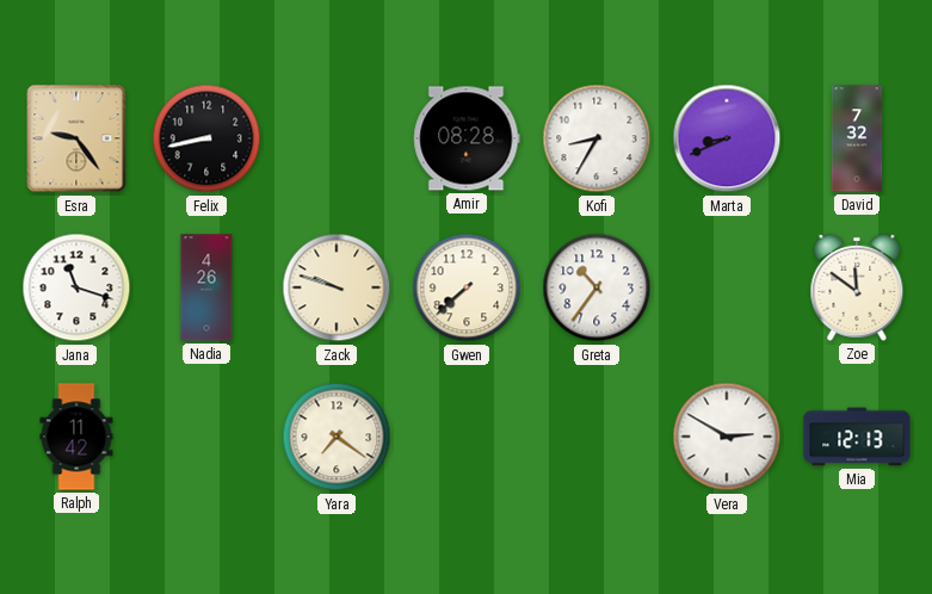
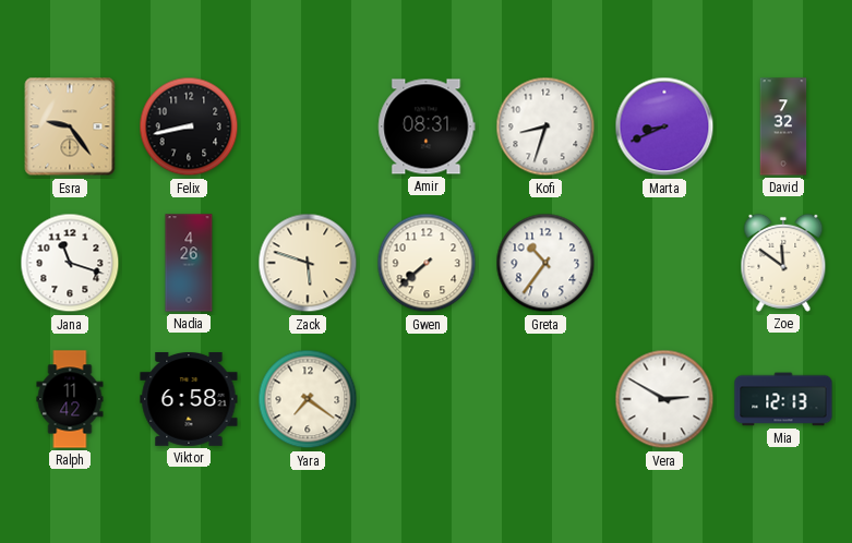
Amir: 08:28 -> 08:31 (427, 126)
Kofi: 8:35 -> 8:33 (545, 126)
Zack: 9:48 -> 5:48 (308, 263)
Viktor: none -> 6:58 (189, 400)
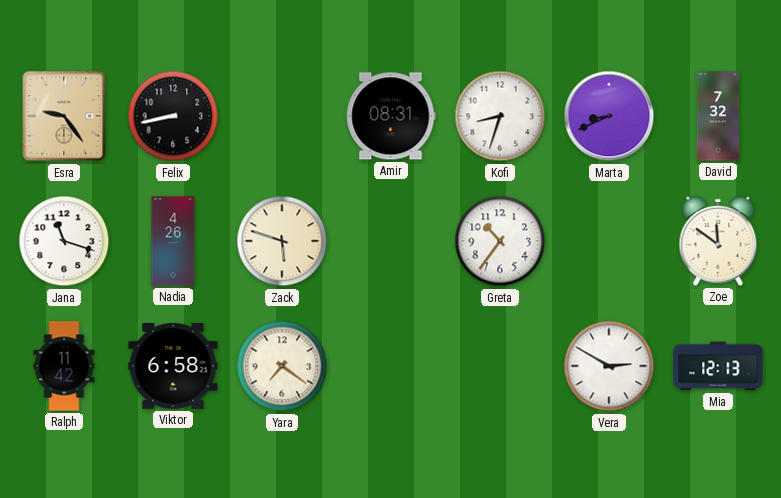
Gwen: 7:38 -> none (427, 263)
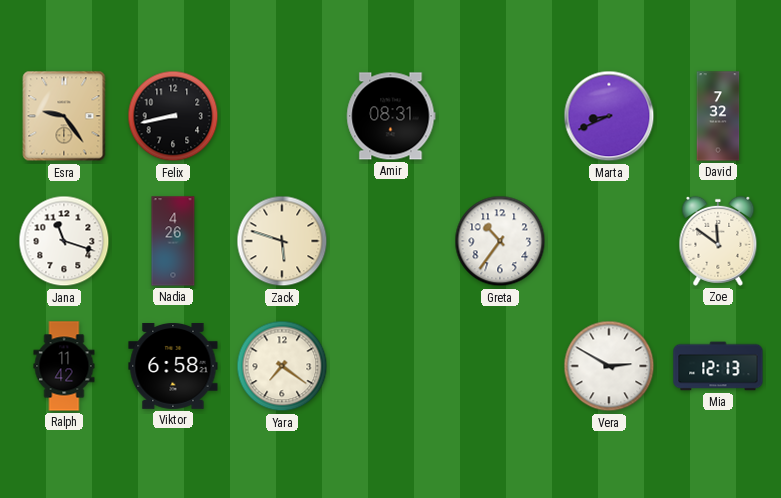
Kofi: 8:33 -> none (500, 116)
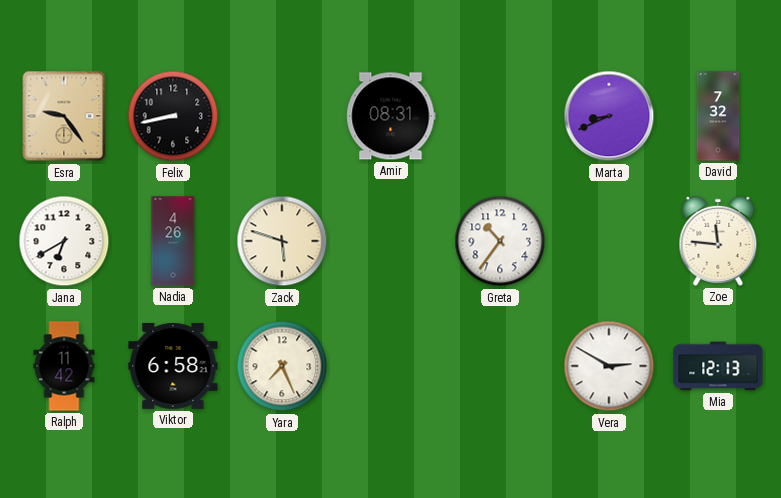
Jana: 11:18 -> 6:40 (64, 241)
Zoe: 11:51 -> 11:46 (718, 241)
Yara: 7:21 -> 7:26 (282, 366)
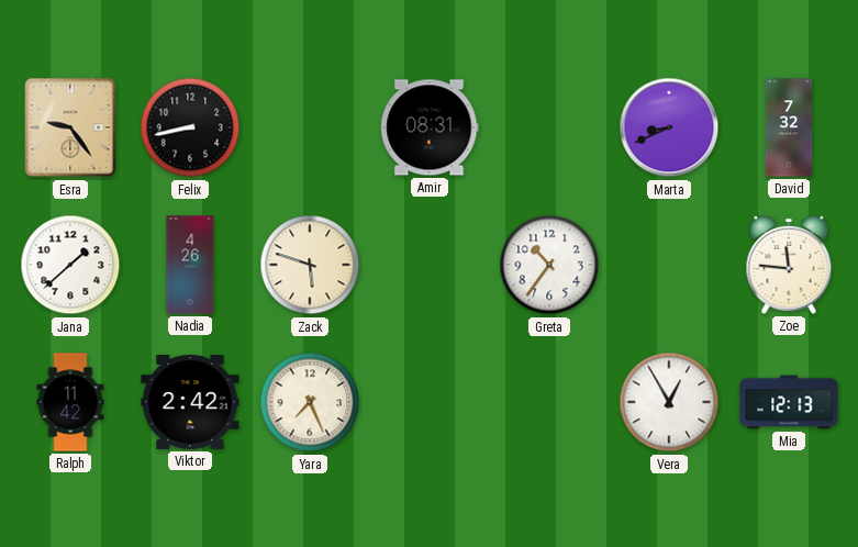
Jana: 6:40 -> 1:38 (70, 265)
Viktor: 6:58 -> 2:42 (190, 403)
Vera: 2:50 -> 12:55 (669, 402)
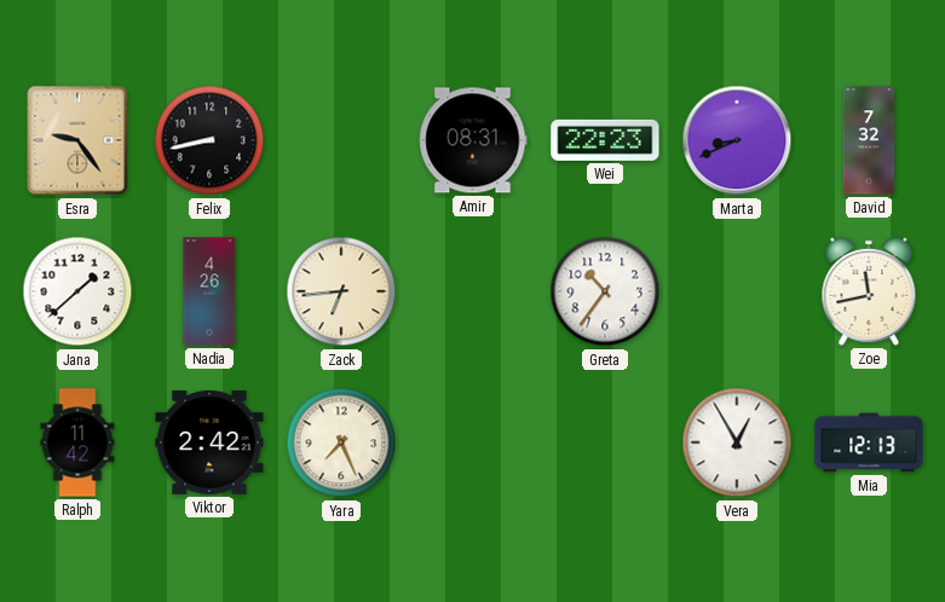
Wei: none -> 22:23 (605, 140)
Zack: 5:48 -> 6:44 (341, 291)
Zoe: 11:46 -> 11:43 (869, 291)
